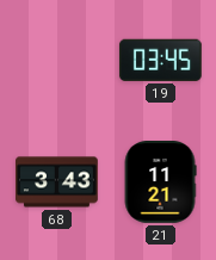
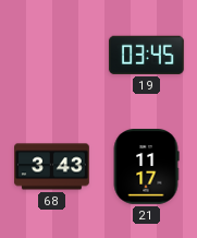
21: 11:21 -> 11:17 (146, 167)
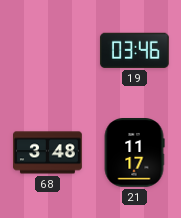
19: 03:45 -> 03:46 (134, 50)
68: 3:43 -> 3:48 (48, 153)
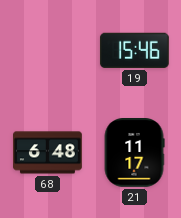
19: 03:46 -> 15:46 (134, 50)
68: 3:48 -> 6:48 (48, 153)
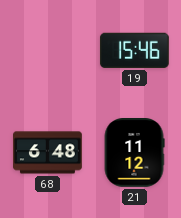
21: 11:17 -> 11:12 (134, 153)
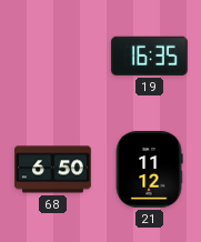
19: 15:46 -> 16:35 (149, 56)
68: 6:48 -> 6:50 (53, 170)
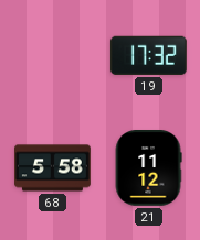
19: 16:35 -> 17:32 (148, 55)
68: 6:50 -> 5:58 (53, 168)
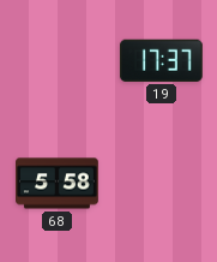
19: 17:32 -> 17:37 (161, 60)
21: 11:12 -> none (148, 168)
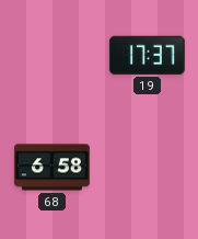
68: 5:58 -> 6:58 (53, 168)
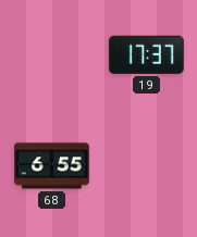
68: 6:58 -> 6:55 (52, 166)
